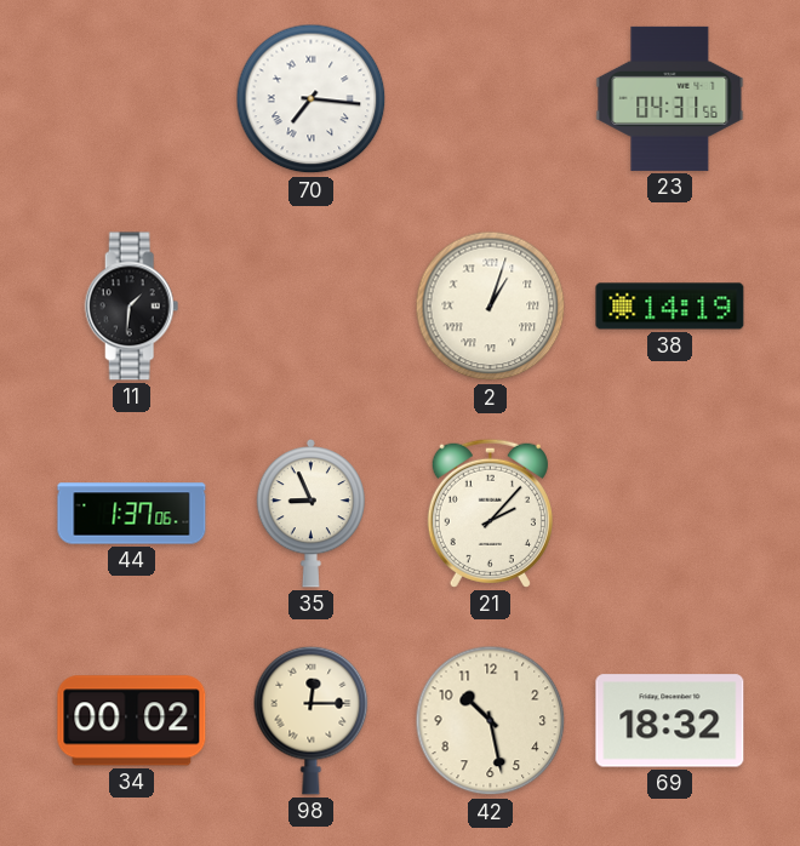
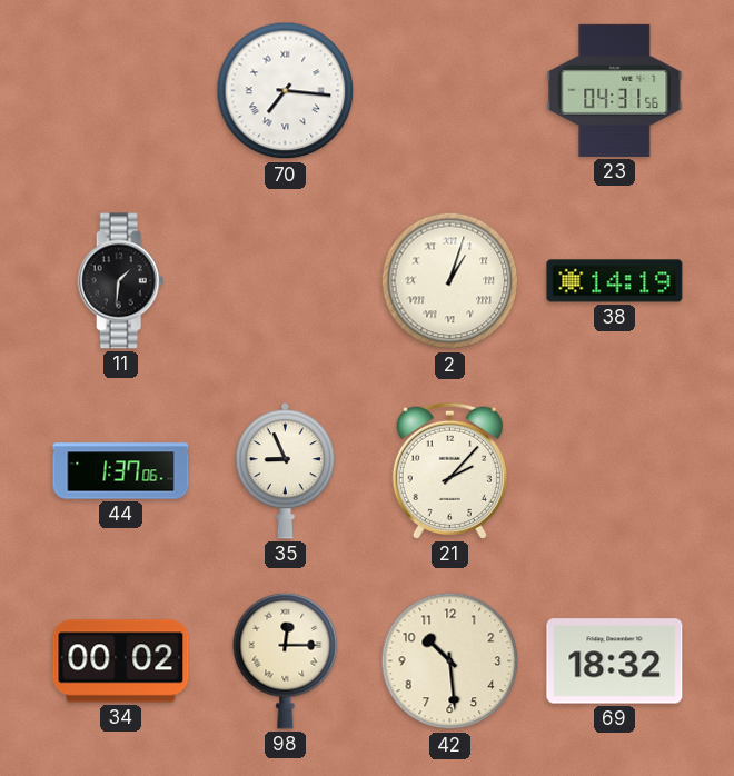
42: 10:28 -> 10:29 (450, 661)
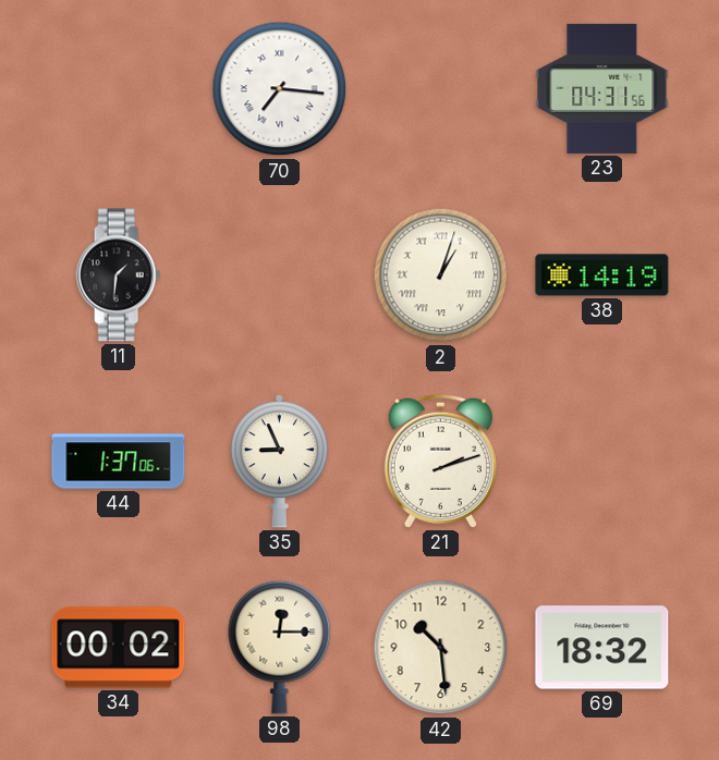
21: 2:07 -> 2:12 (440, 461)
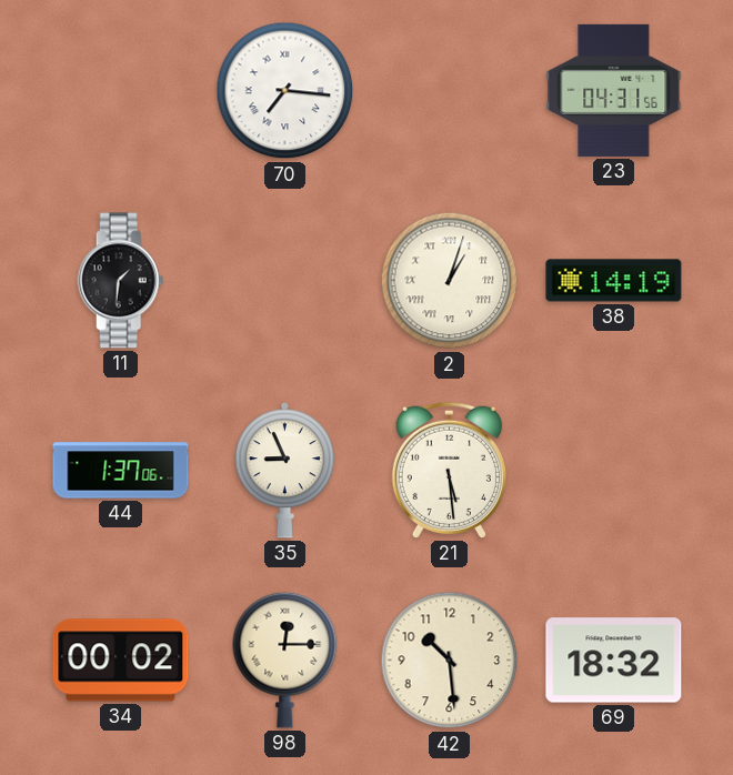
21: 2:12 -> 5:29 (449, 470)
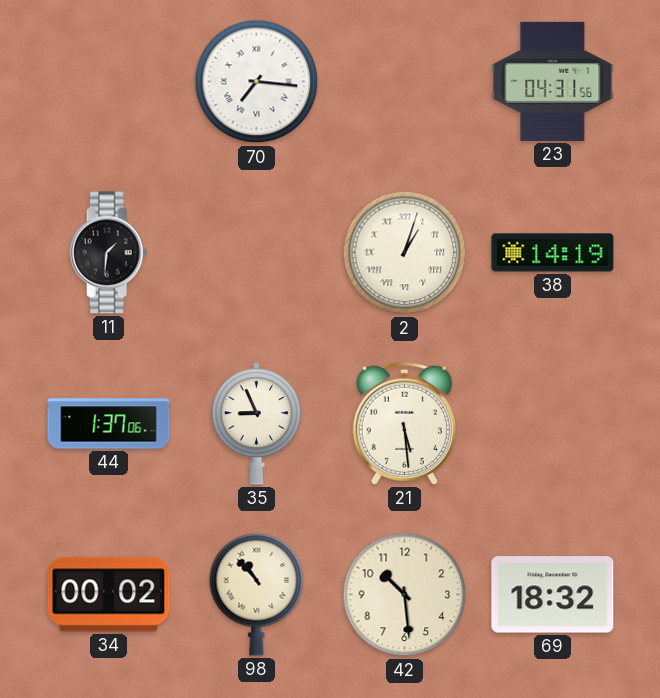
98: 12:15 -> 10:53 (257, 594)
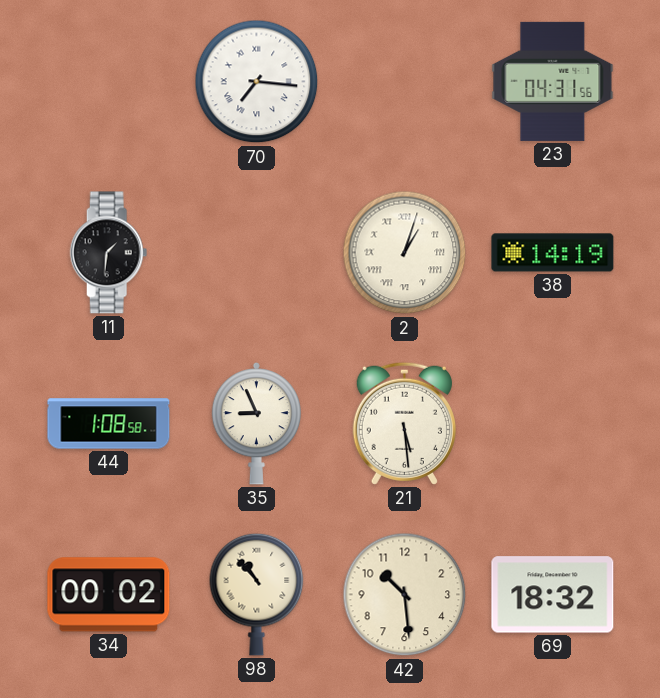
44: 1:37 -> 1:08 (109, 424)
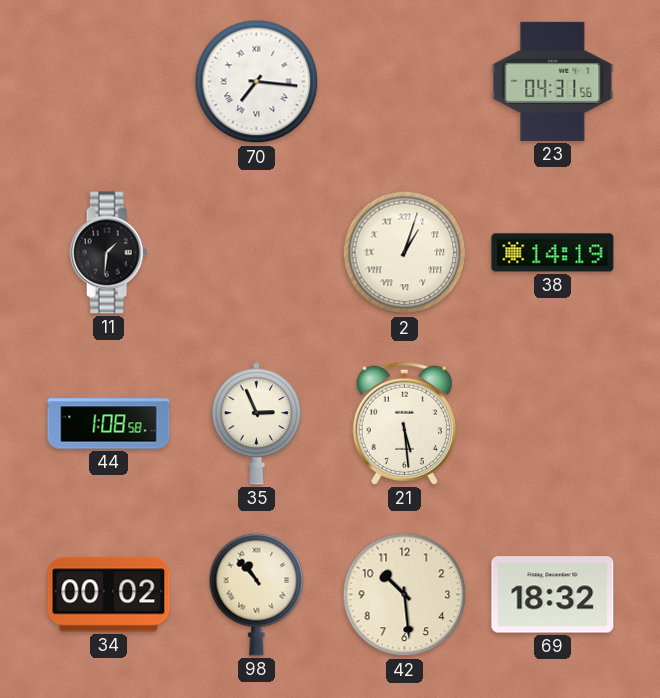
35: 8:56 -> 2:56 (256, 423)
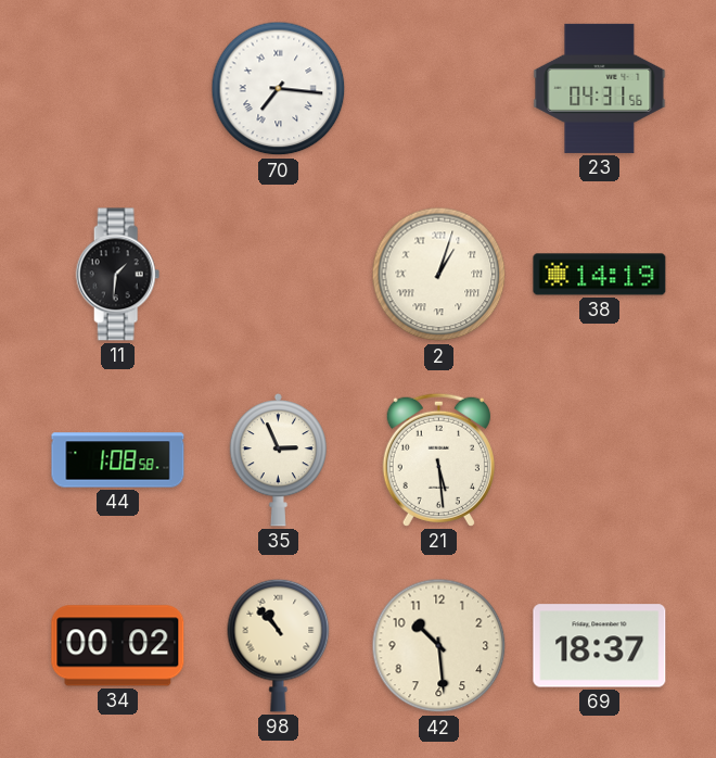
69: 18:32 -> 18:37 (600, 646)
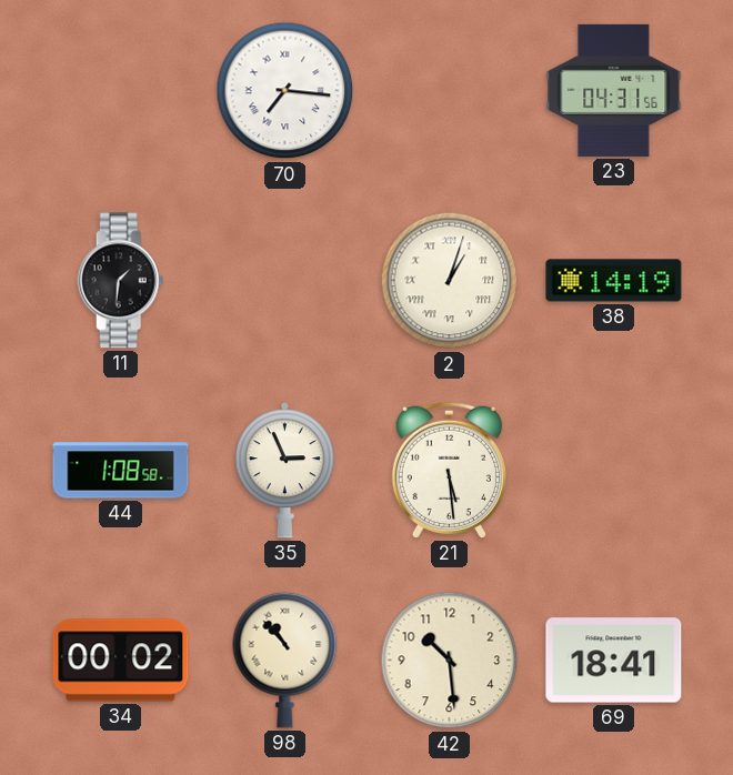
69: 18:37 -> 18:41 (614, 661)
